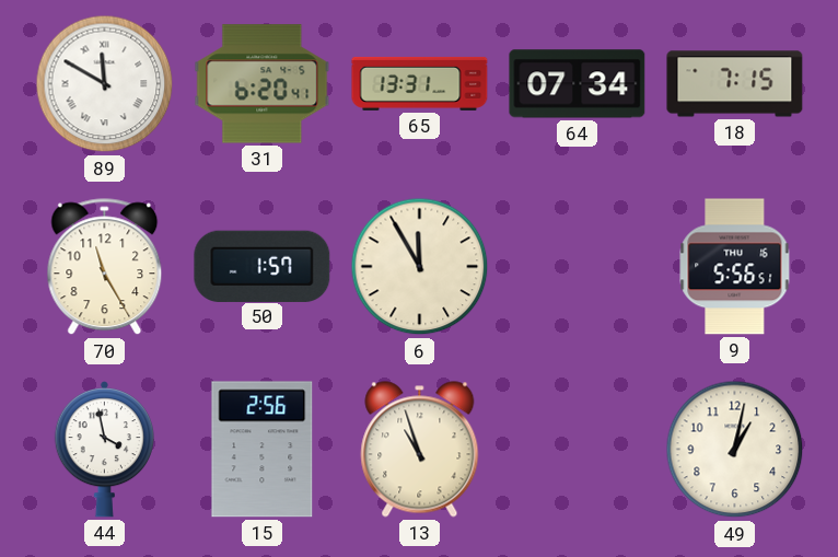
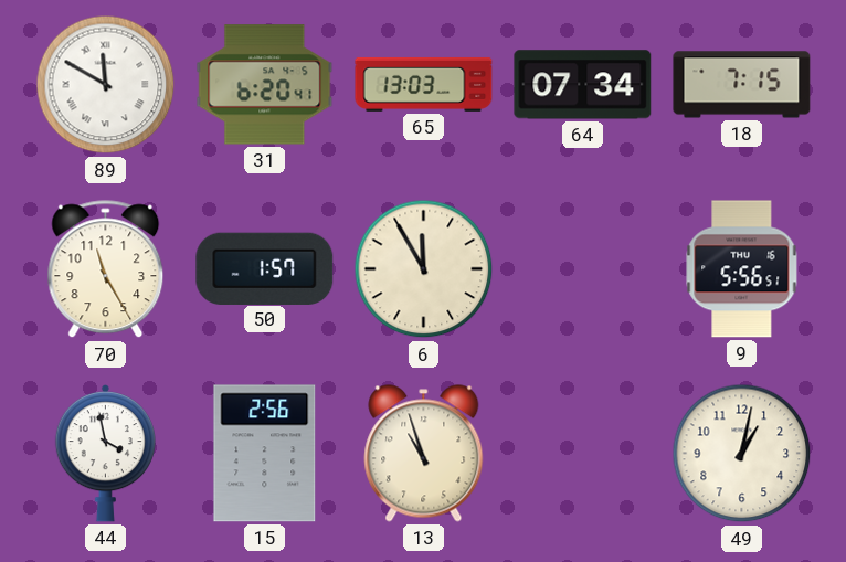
65: 13:31 -> 13:03 (424, 84)
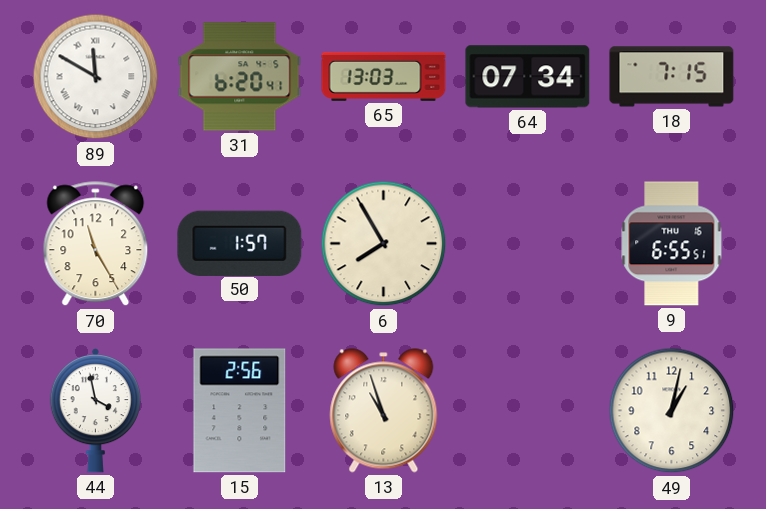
6: 11:55 -> 7:55 (384, 244)
9: 5:56 -> 6:55 (672, 244)
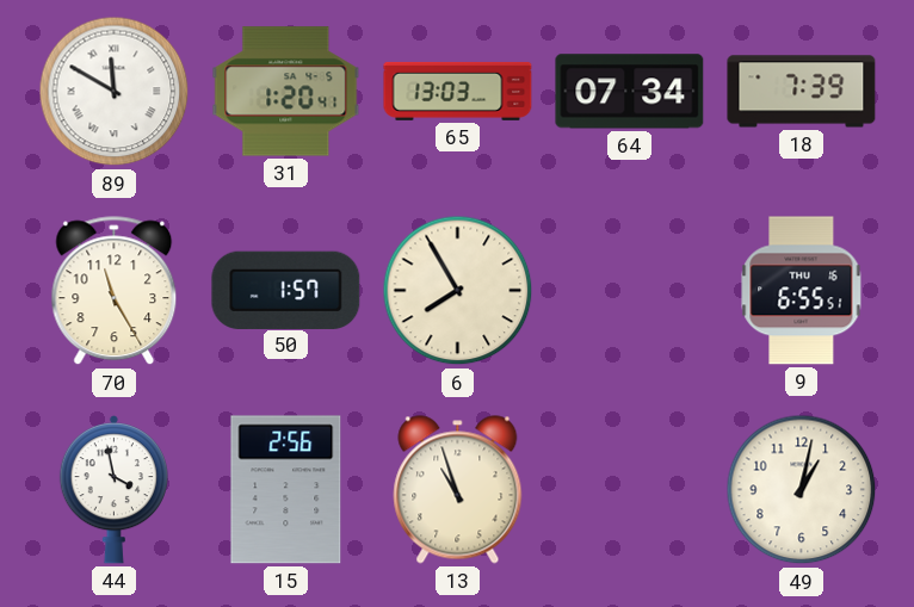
31: 6:20 -> 1:20 (286, 92)
18: 7:15 -> 7:39 (802, 92)
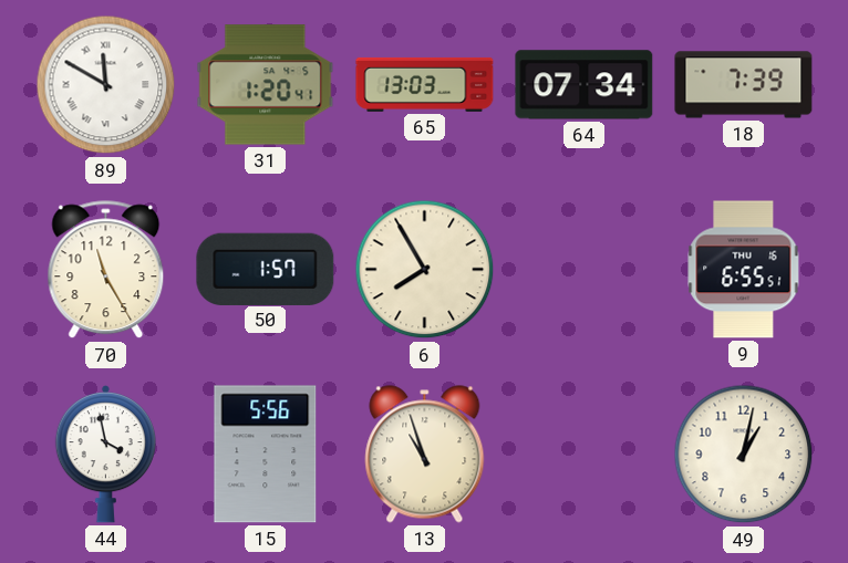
15: 2:56 -> 5:56 (266, 455)
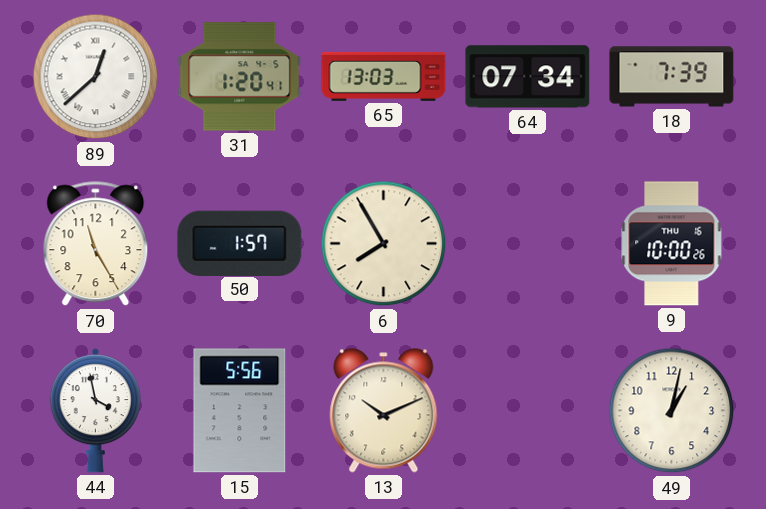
89: 11:50 -> 12:38 (96, 77)
9: 6:55 -> 10:00 (672, 244)
13: 10:57 -> 10:11 (384, 411)
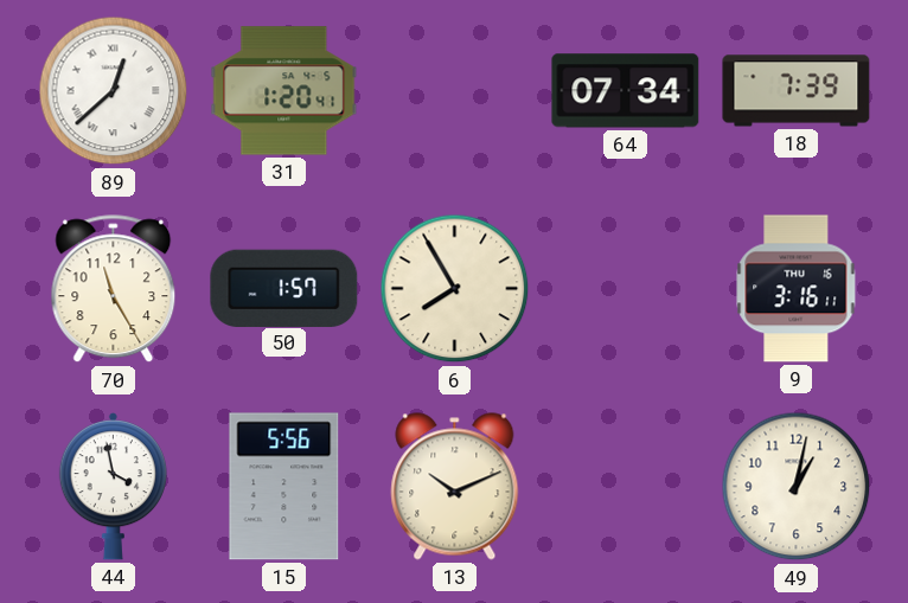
65: 13:03 -> none (384, 76)
9: 10:00 -> 3:16 (797, 289)
